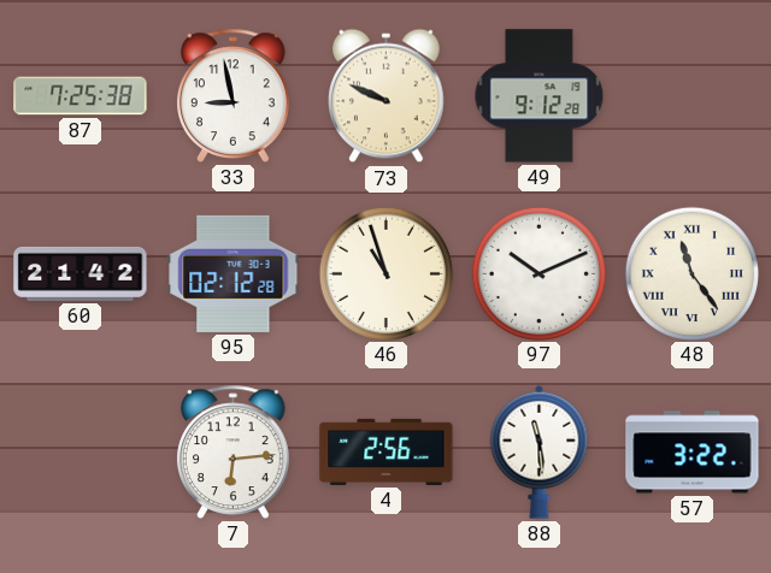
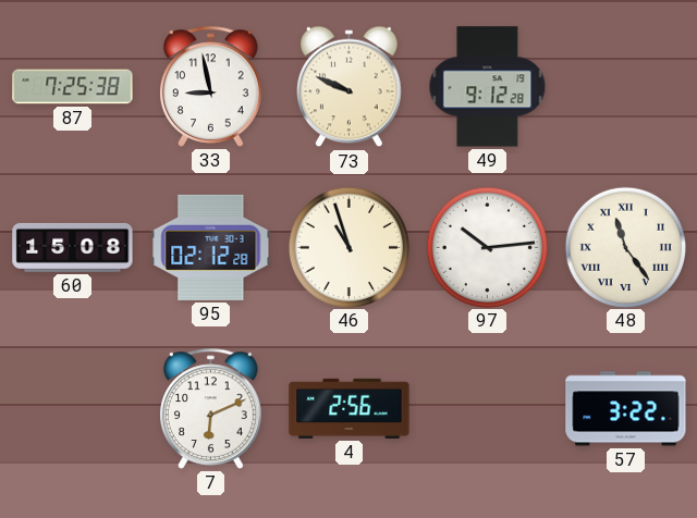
60: 21:42 -> 15:08 (73, 247)
97: 10:11 -> 10:14 (487, 247)
7: 6:14 -> 6:11 (211, 408)
88: 11:29 -> none (540, 451)
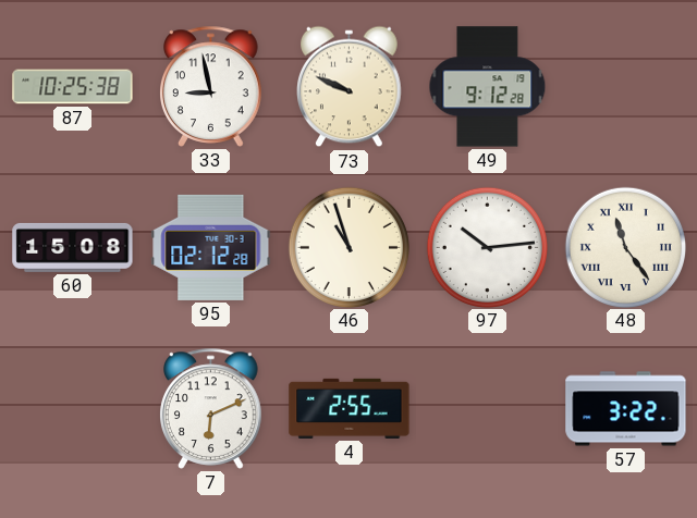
87: 7:25 -> 10:25 (73, 87)
4: 2:56 -> 2:55 (350, 408)
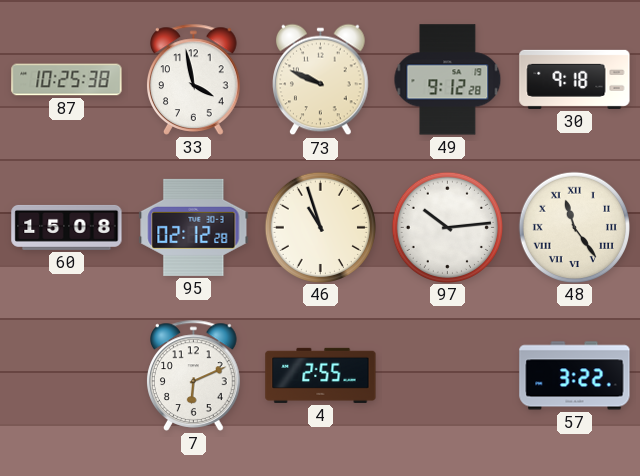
33: 8:58 -> 3:58 (194, 79)
30: none -> 9:18 (575, 79)
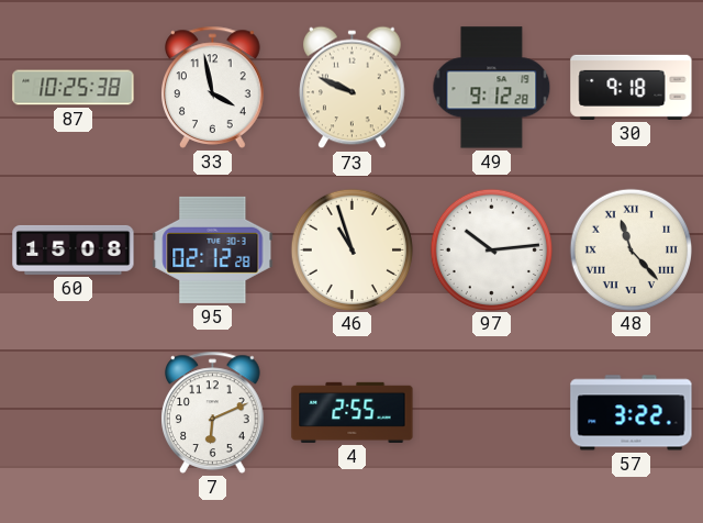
48: 11:24 -> 11:23 (631, 249)
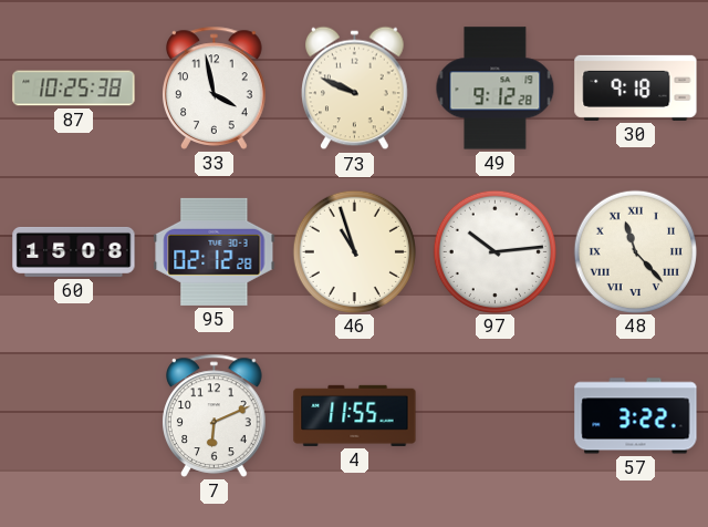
4: 2:55 -> 11:55 (355, 415)
